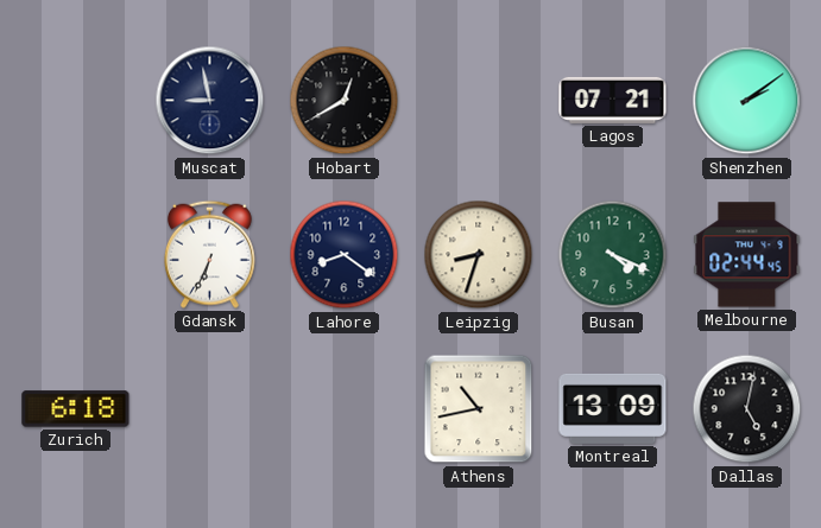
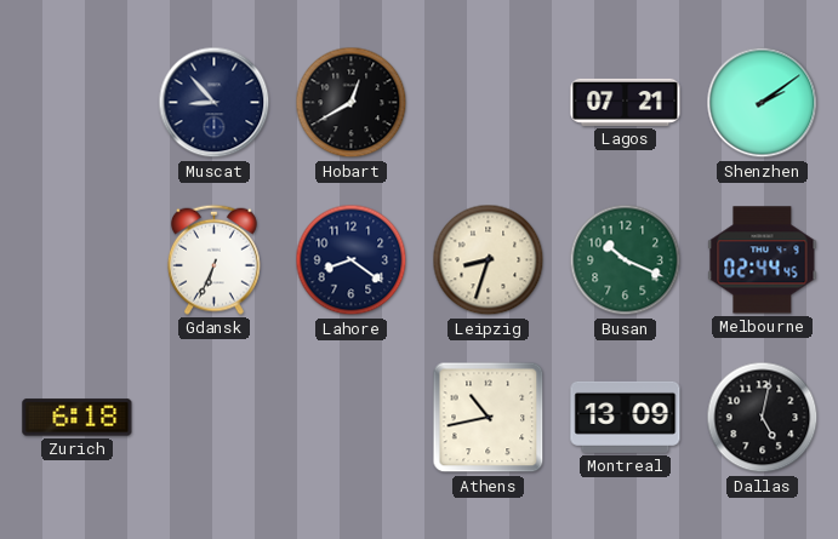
Muscat: 8:58 -> 8:53 (215, 103)
Busan: 4:19 -> 10:19 (626, 260)
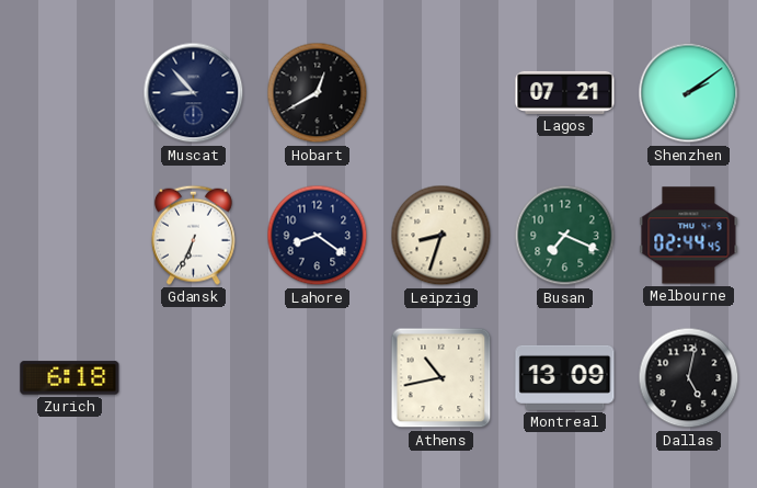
Busan: 10:19 -> 7:19 (565, 236)
